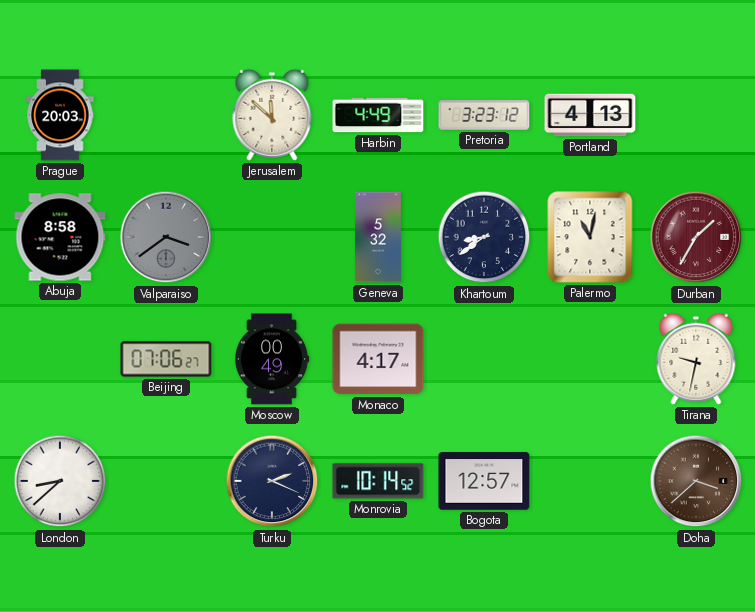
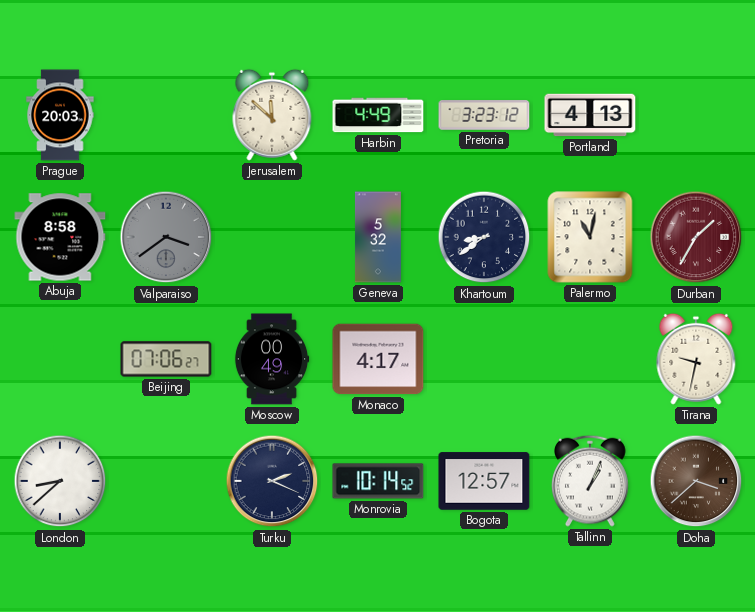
Tallinn: none -> 1:04 (591, 481)
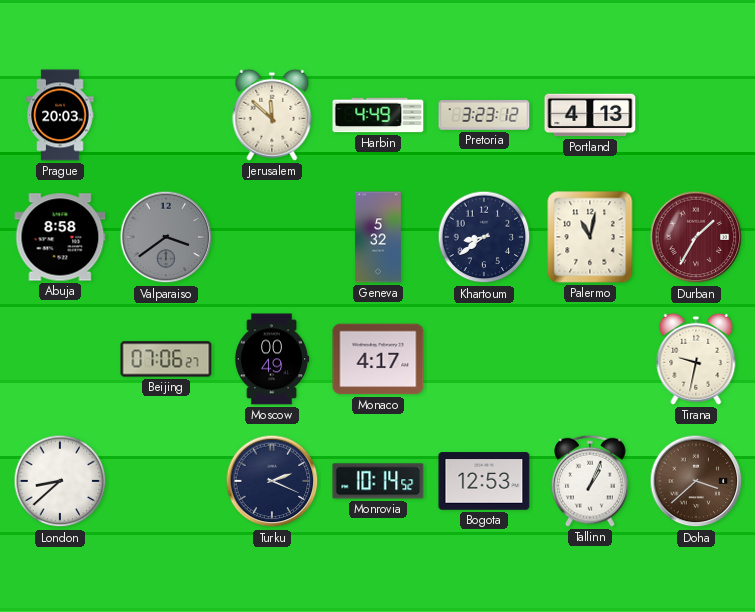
Bogota: 12:57 -> 12:53 (484, 481)
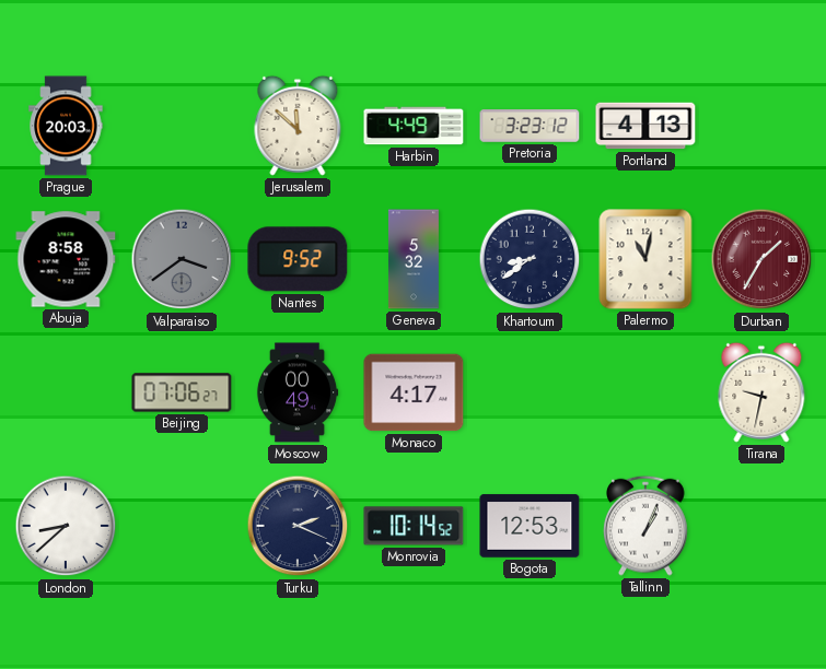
Nantes: none -> 9:52 (298, 259)
Doha: 3:38 -> none (696, 481)
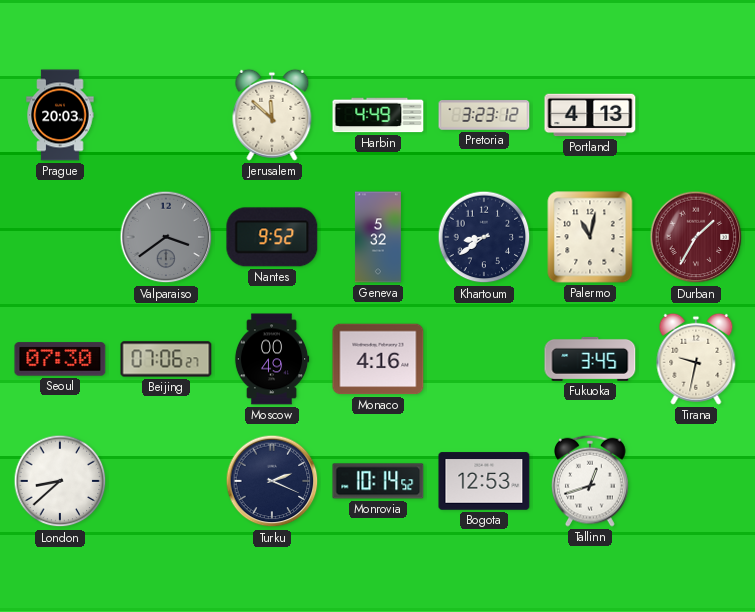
Abuja: 8:58 -> none (66, 259)
Seoul: none -> 07:30 (60, 359)
Monaco: 4:17 -> 4:16 (378, 359)
Fukuoka: none -> 3:45 (590, 359)
Tallinn: 1:04 -> 12:42 (591, 481)
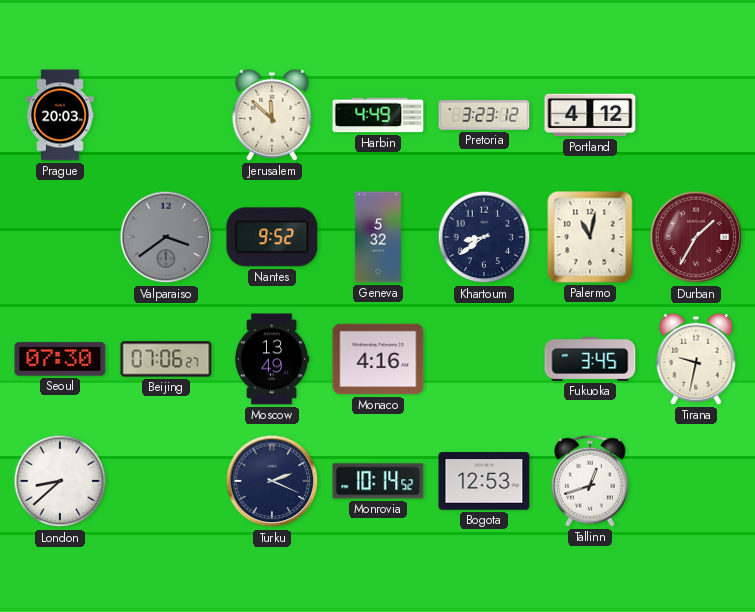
Portland: 4:13 -> 4:12 (590, 115)
Moscow: 00:49 -> 13:49 (272, 359)
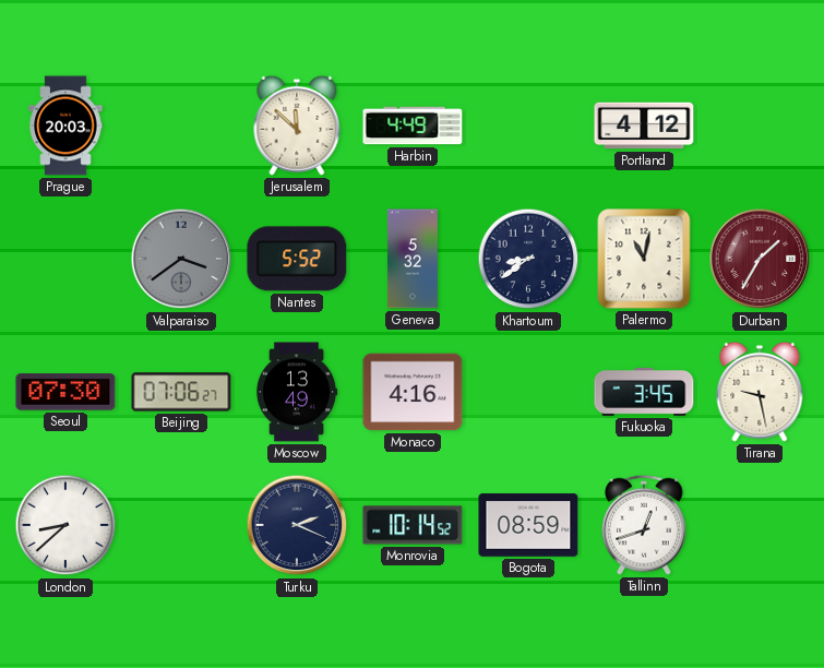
Pretoria: 3:23 -> none (484, 115)
Nantes: 9:52 -> 5:52 (297, 259)
Tirana: 9:32 -> 9:28 (760, 392)
Bogota: 12:53 -> 08:59 (528, 525)
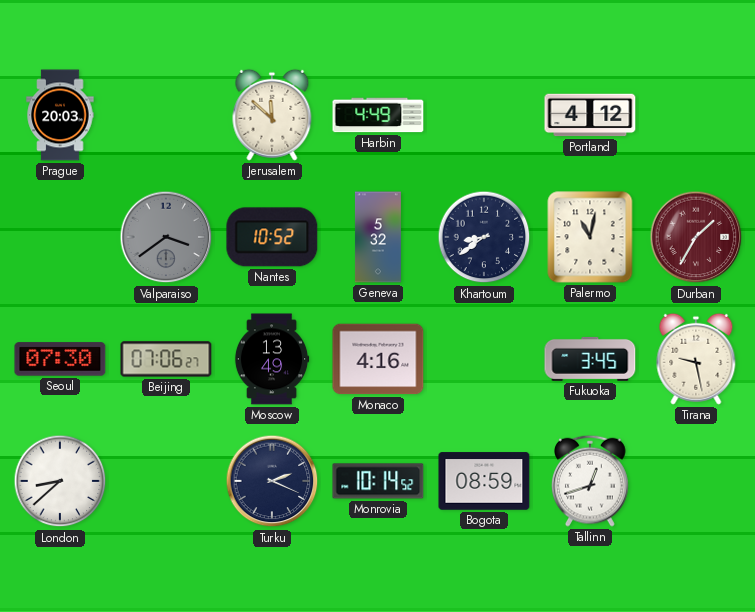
Nantes: 5:52 -> 10:52 (272, 237)
